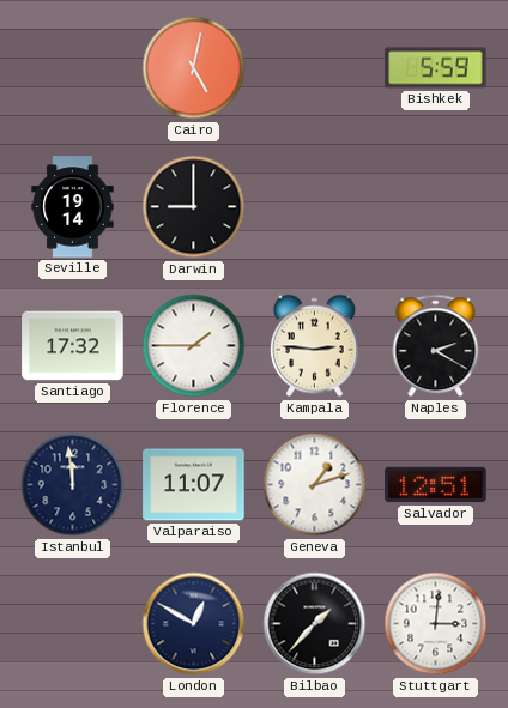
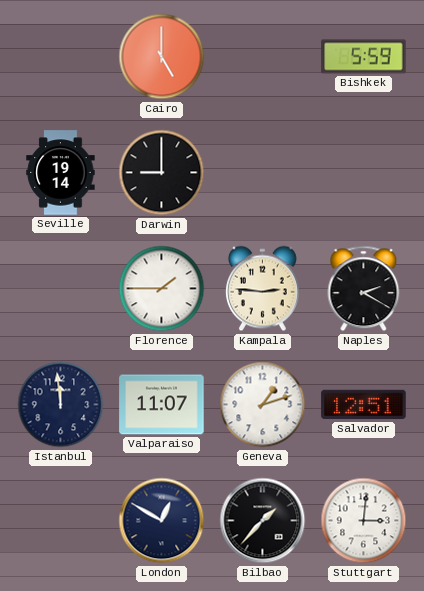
Cairo: 5:02 -> 5:00 (162, 57)
Santiago: 17:32 -> none (73, 346)
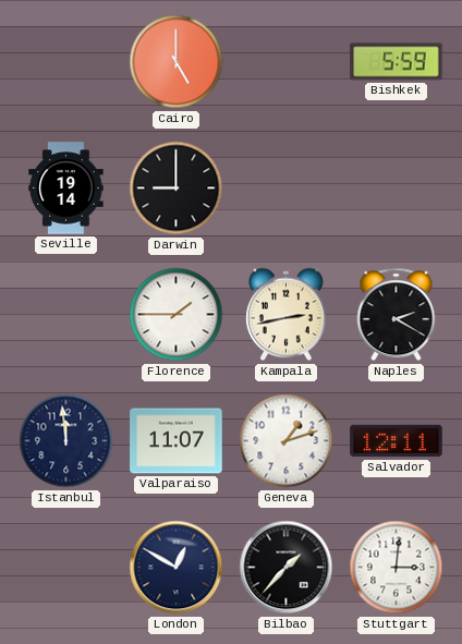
Kampala: 2:46 -> 2:43 (285, 315)
Salvador: 12:51 -> 12:11 (397, 441)
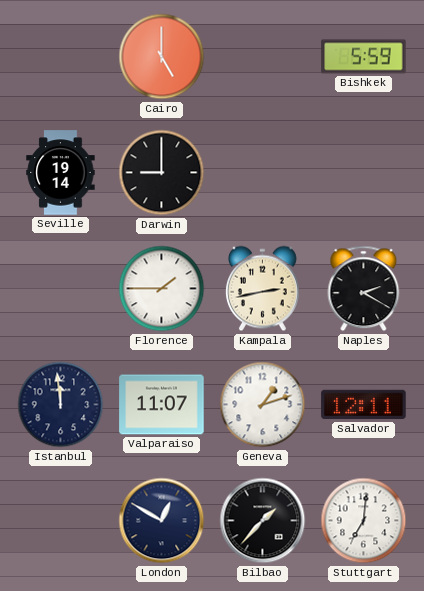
Stuttgart: 3:01 -> 7:01 (364, 521)
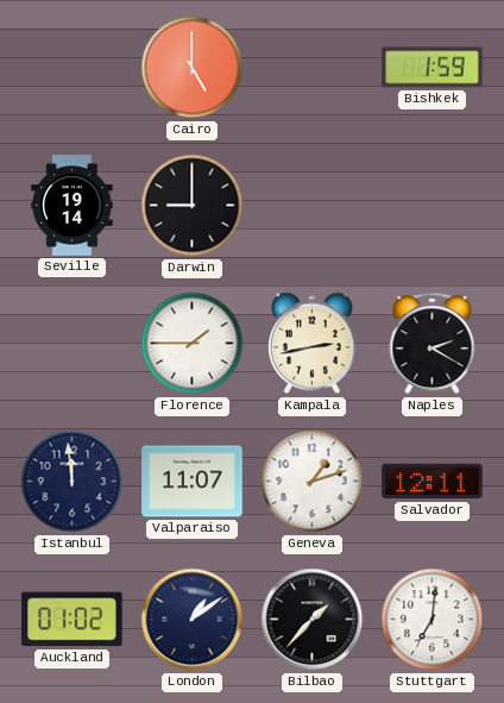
Bishkek: 5:59 -> 1:59 (433, 68)
Auckland: none -> 01:02 (73, 620)
London: 12:50 -> 1:09 (193, 620)
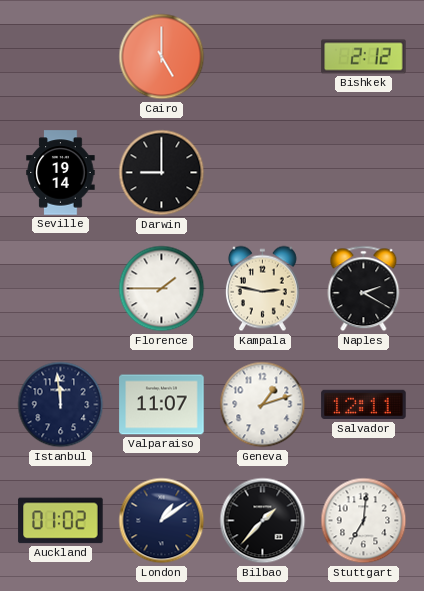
Bishkek: 1:59 -> 2:12 (364, 57)
Kampala: 2:43 -> 2:47 (262, 289)
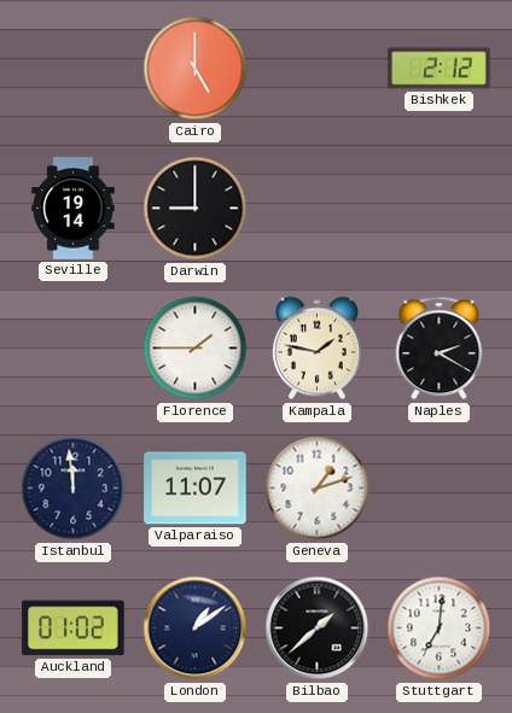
Kampala: 2:47 -> 1:47 (316, 349)
Salvador: 12:11 -> none (364, 405)
Bilbao: 1:37 -> 1:38 (318, 629)
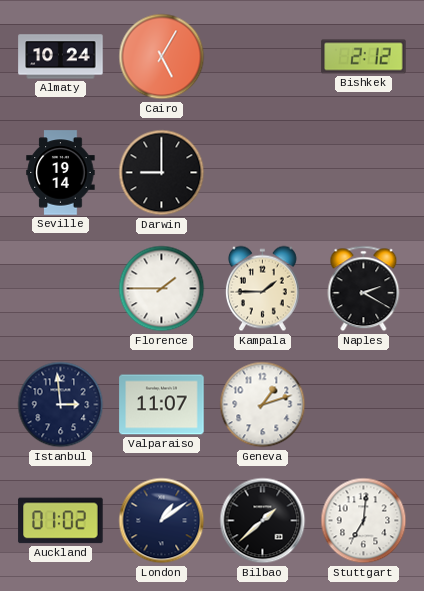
Almaty: none -> 10:24 (61, 57)
Cairo: 5:00 -> 5:05 (162, 57)
Kampala: 1:47 -> 1:45 (262, 289)
Istanbul: 11:59 -> 2:59 (61, 405)
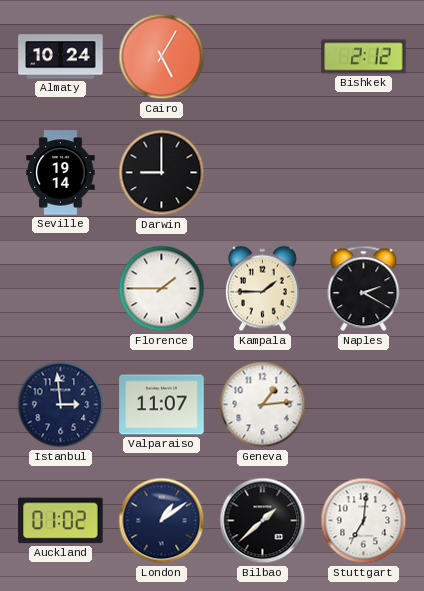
Geneva: 1:12 -> 1:14 (263, 405)
